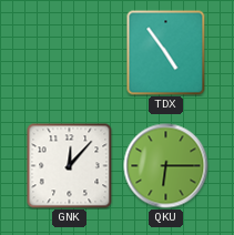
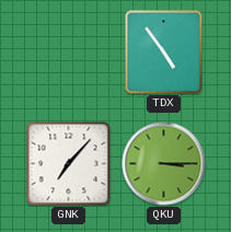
GNK: 12:07 -> 7:07 (69, 164)
QKU: 6:15 -> 3:15 (164, 164)
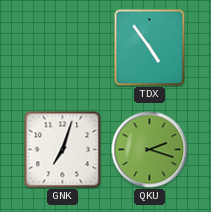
GNK: 7:07 -> 7:03 (63, 150)
QKU: 3:15 -> 2:18 (150, 150)
